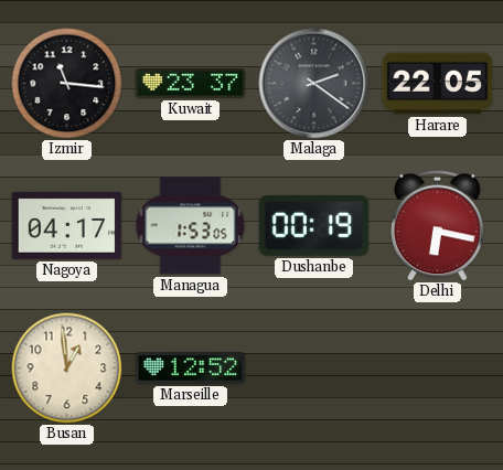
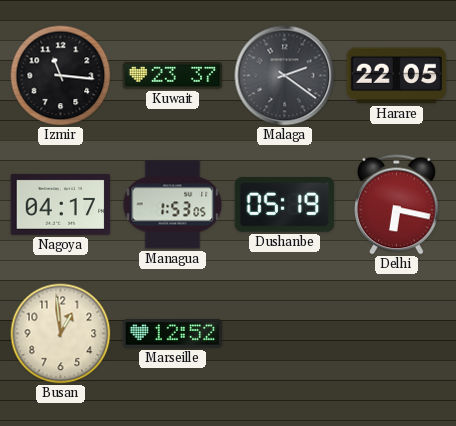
Dushanbe: 00:19 -> 05:19 (285, 205)
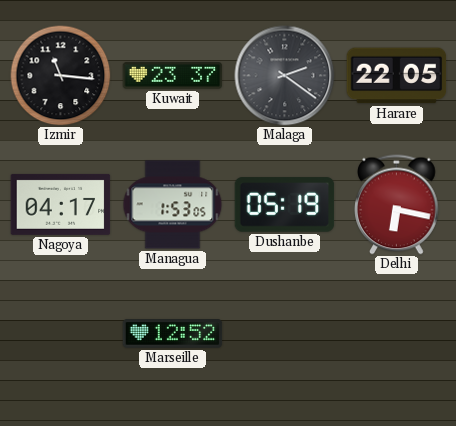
Busan: 12:59 -> none (61, 334)
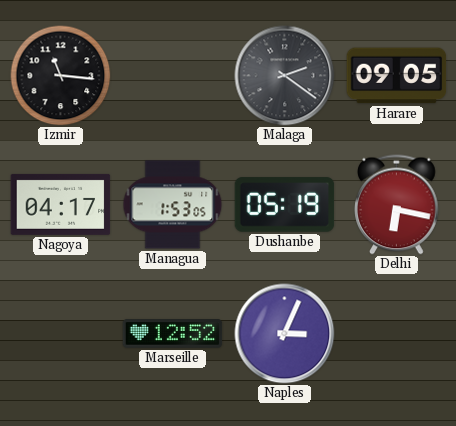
Kuwait: 23:37 -> none (173, 76)
Harare: 22:05 -> 09:05 (397, 76)
Naples: none -> 3:04 (285, 334)
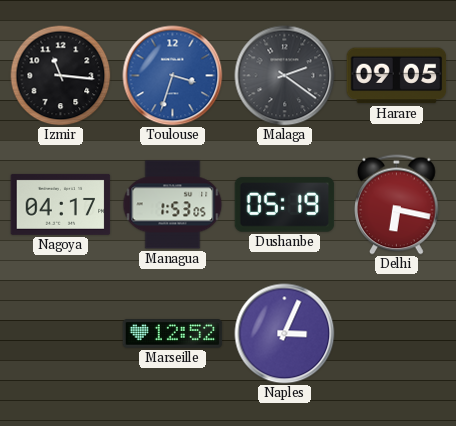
Toulouse: none -> 3:33 (173, 76)
